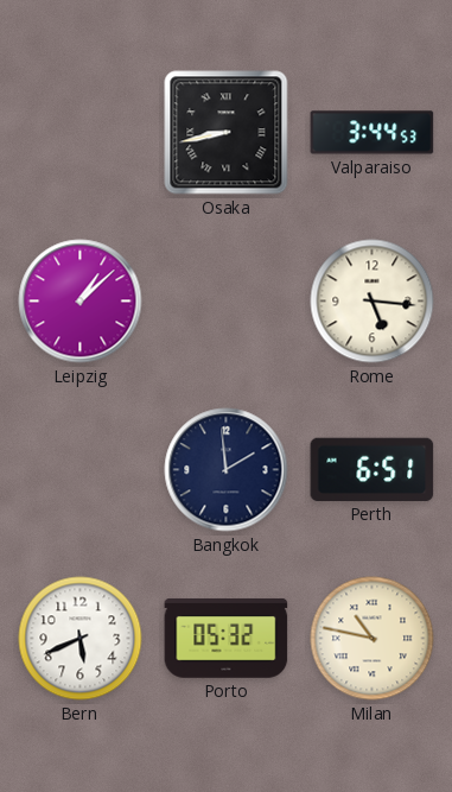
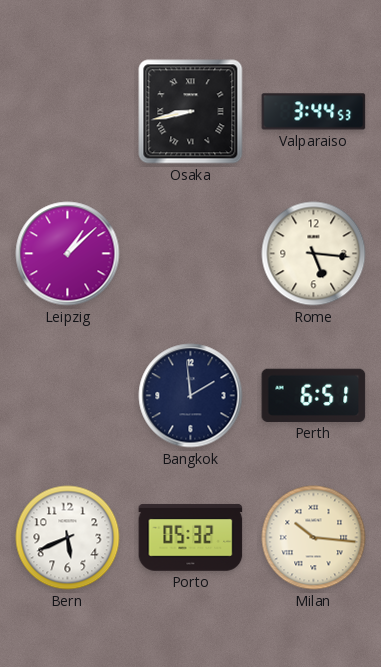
Milan: 10:47 -> 10:16 (314, 538)
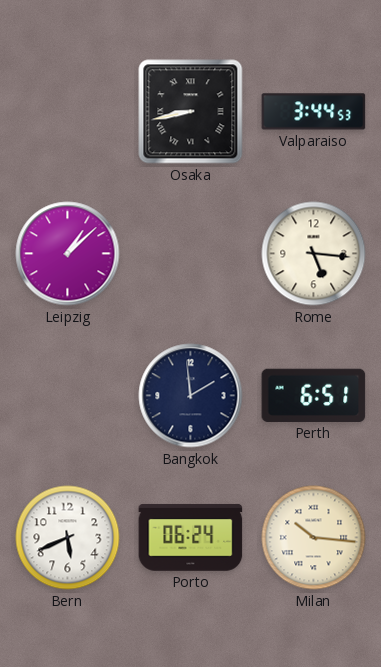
Porto: 05:32 -> 06:24 (191, 537)
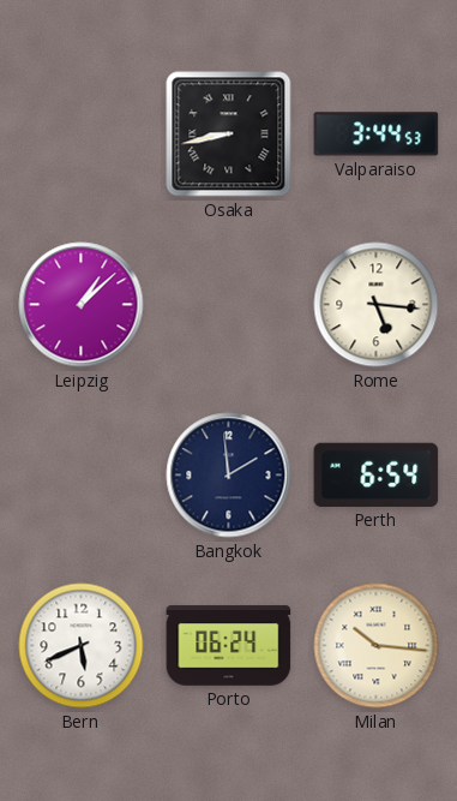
Perth: 6:51 -> 6:54 (377, 474)
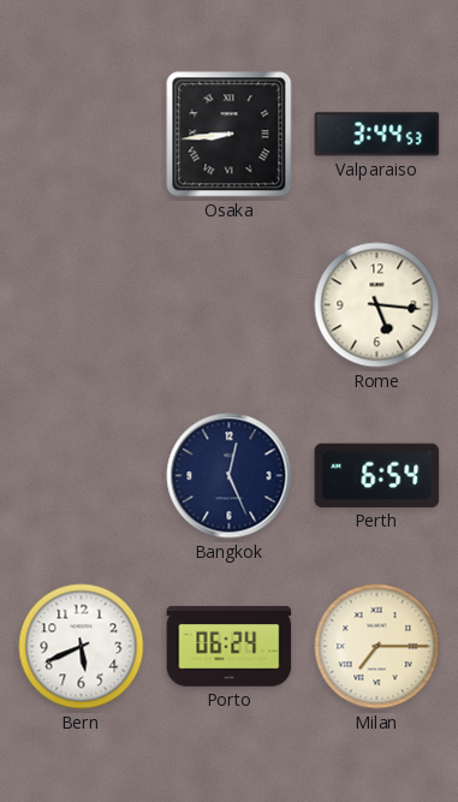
Osaka: 8:43 -> 8:44 (230, 135)
Leipzig: 1:08 -> none (82, 305)
Bangkok: 1:59 -> 12:26 (230, 476)
Milan: 10:16 -> 7:15 (377, 647)
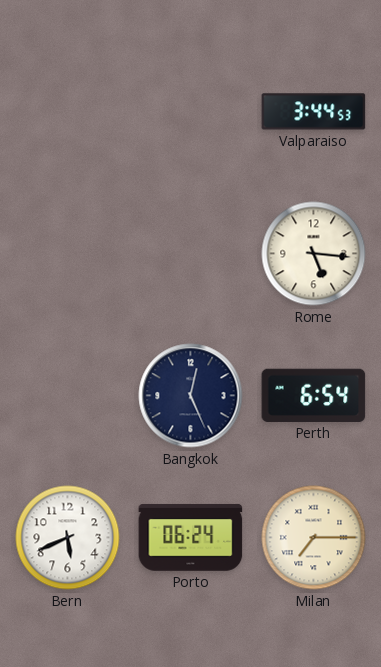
Osaka: 8:44 -> none (230, 135)
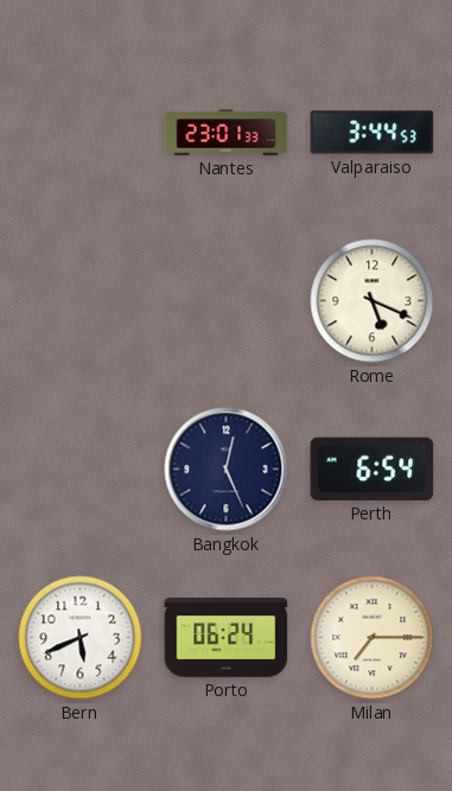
Nantes: none -> 23:01 (227, 133)
Rome: 5:16 -> 5:19 (373, 301)
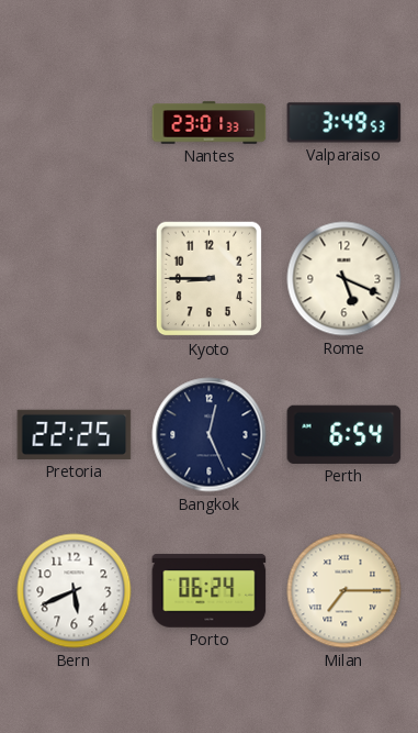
Valparaiso: 3:44 -> 3:49 (344, 123)
Kyoto: none -> 8:45 (210, 279)
Pretoria: none -> 22:25 (75, 434)
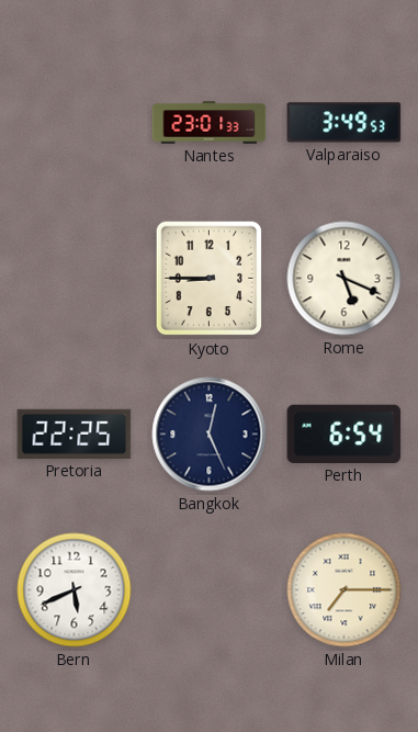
Porto: 06:24 -> none (210, 590)
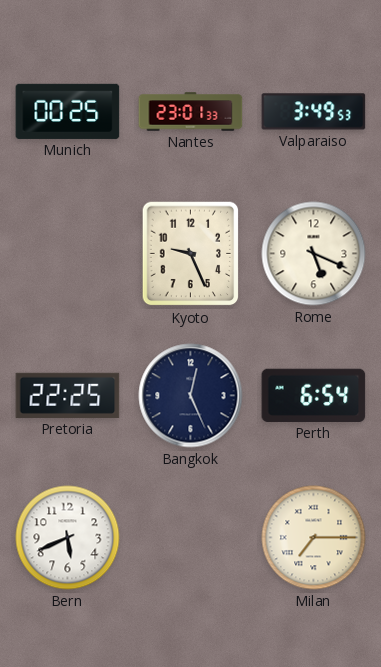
Munich: none -> 00:25 (68, 111)
Kyoto: 8:45 -> 9:26 (191, 254)
